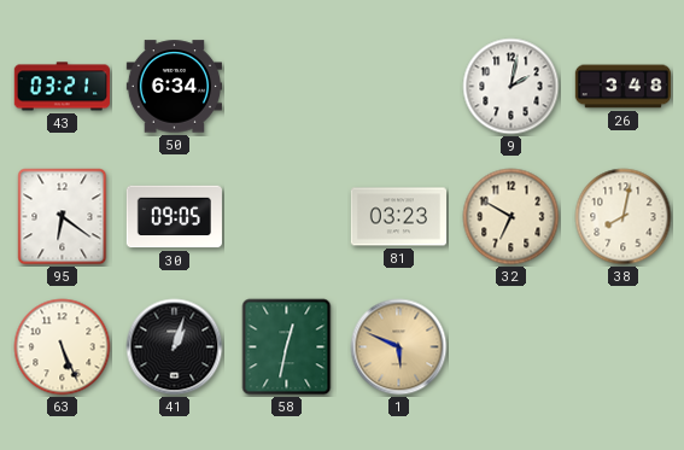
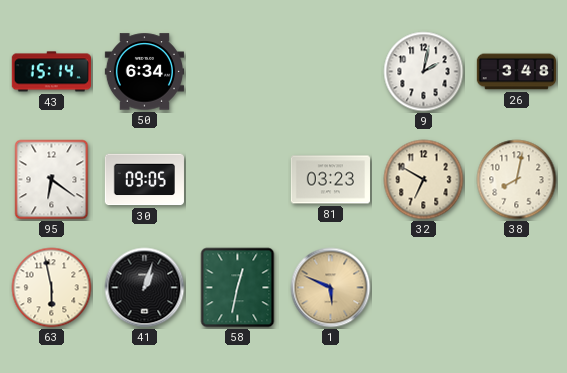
43: 03:21 -> 15:14 (51, 72)
63: 5:26 -> 5:58 (52, 288)
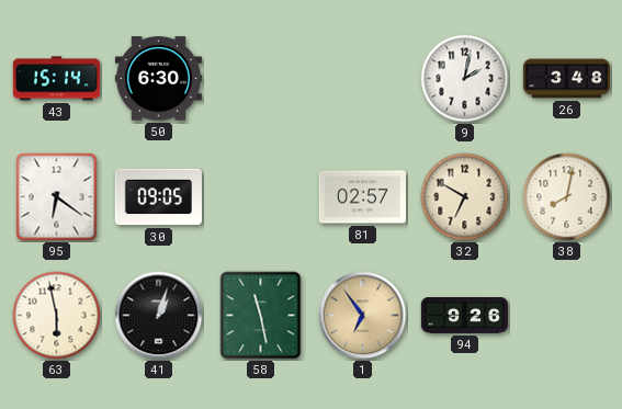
50: 6:34 -> 6:30 (158, 79)
81: 03:23 -> 02:57 (362, 197)
58: 12:32 -> 11:28 (261, 316)
1: 5:49 -> 6:54 (363, 316)
94: none -> 9:26 (464, 316)
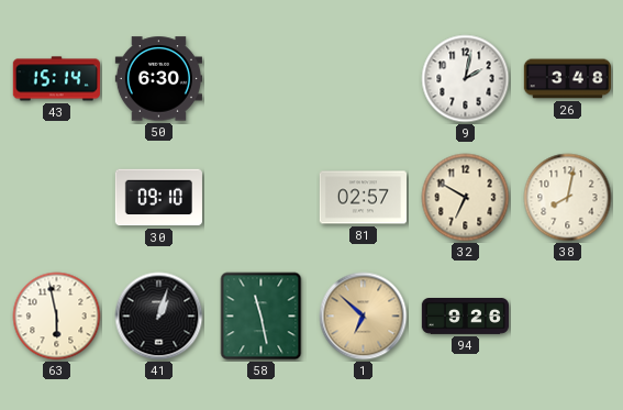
95: 6:21 -> none (57, 197)
30: 09:05 -> 09:10 (158, 198)
1: 6:54 -> 6:52 (364, 317)
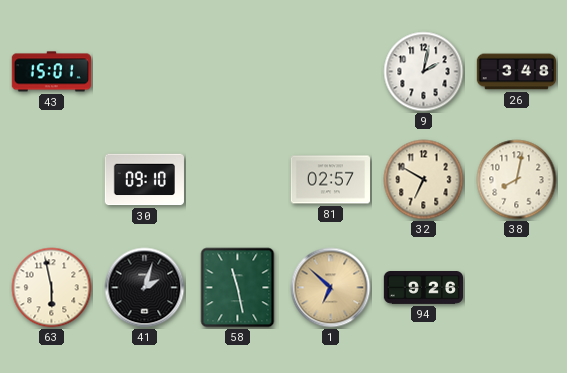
43: 15:14 -> 15:01 (51, 72)
50: 6:30 -> none (158, 79)
41: 1:03 -> 2:03 (145, 288)
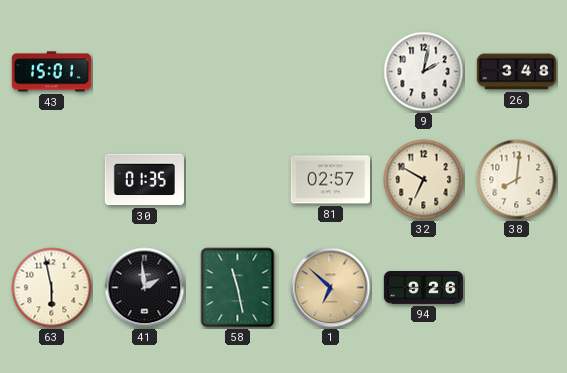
30: 09:10 -> 01:35 (144, 180)
38: 8:02 -> 8:01 (517, 180)
41: 2:03 -> 1:59 (145, 288)
